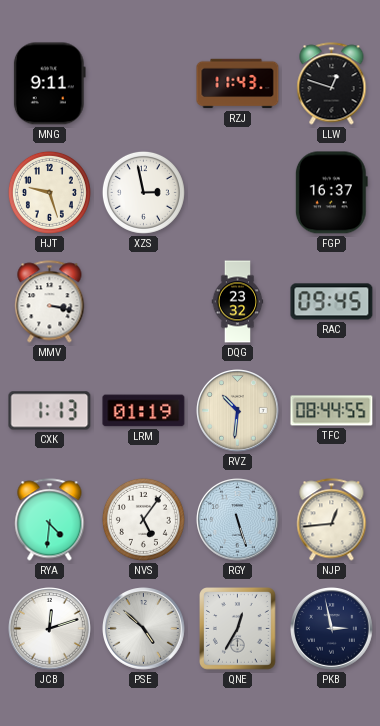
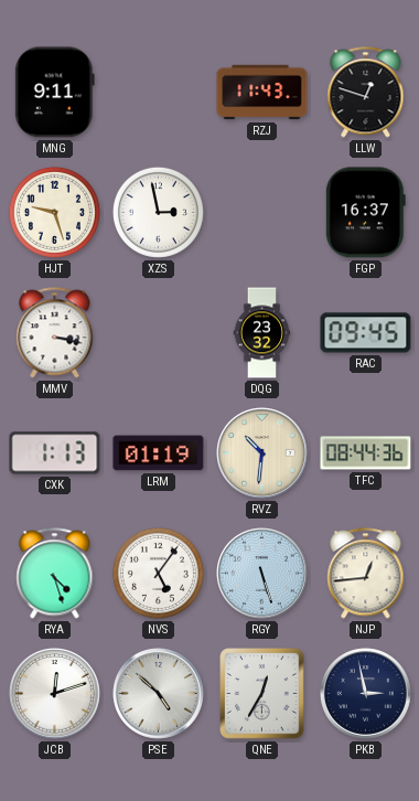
TFC: 08:44:55 -> 08:44:36 (366, 453)
RYA: 4:31 -> 4:27 (55, 574)
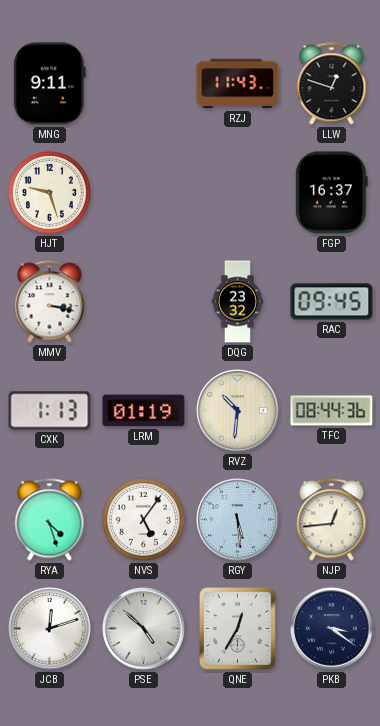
XZS: 2:58 -> none (158, 212)
RGY: 5:27 -> 5:29 (238, 520)
PKB: 2:58 -> 3:21 (332, 629)
